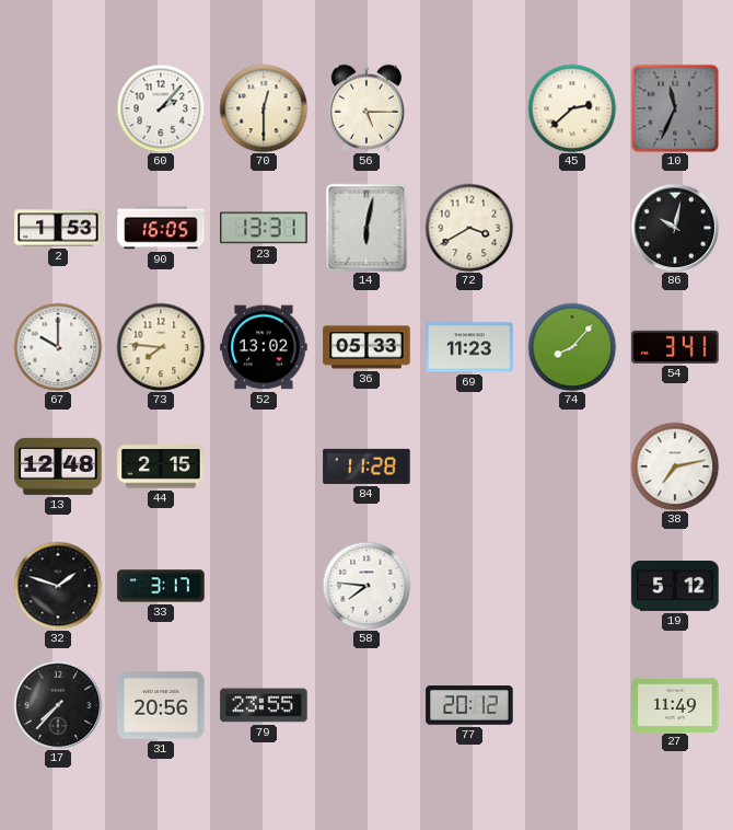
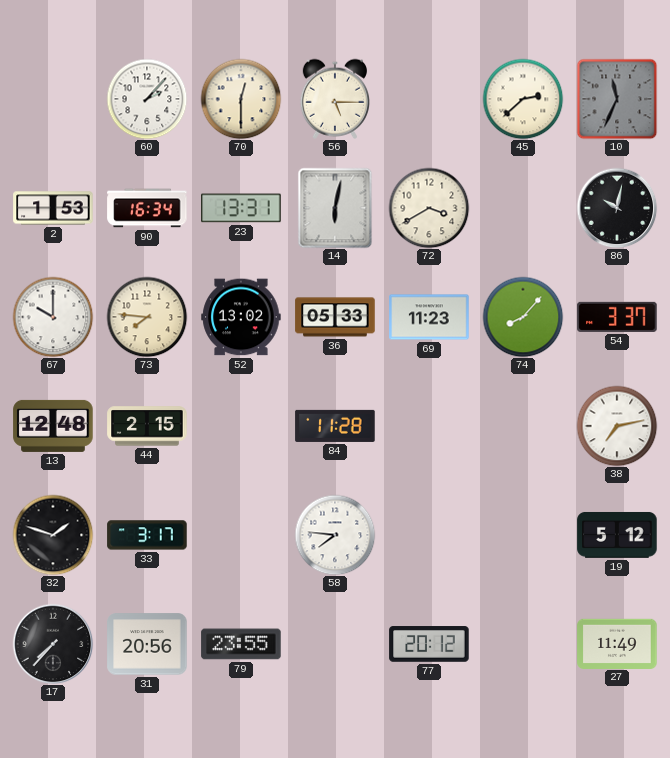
90: 16:05 -> 16:34 (147, 208)
54: 3:41 -> 3:37 (617, 317)
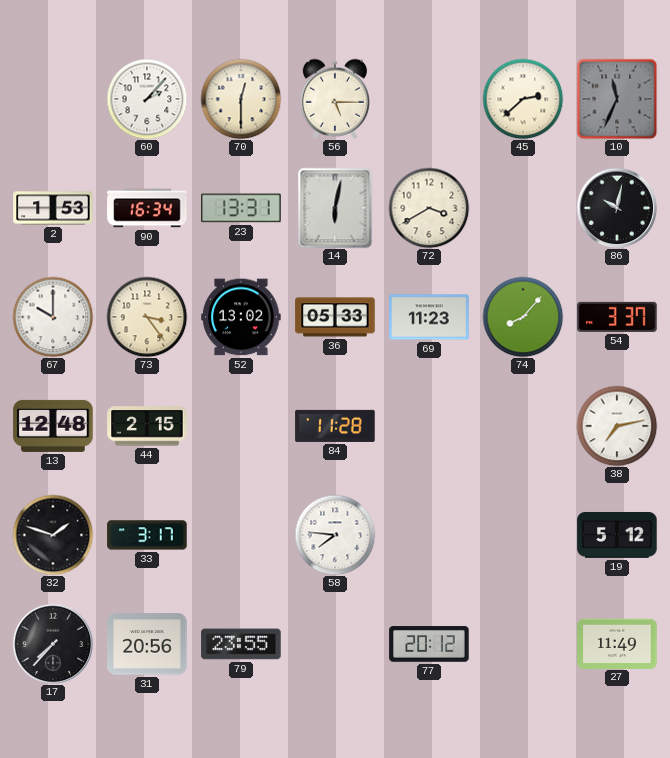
73: 7:46 -> 3:24 (147, 317)
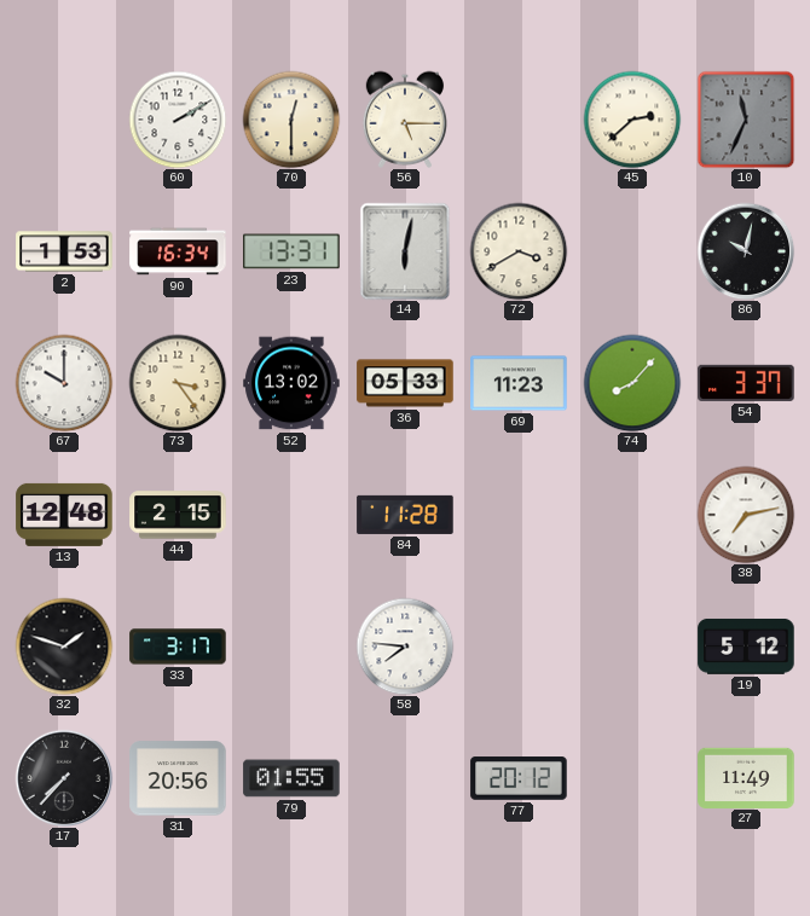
60: 2:07 -> 2:10 (178, 120)
79: 23:55 -> 01:55 (291, 778)
